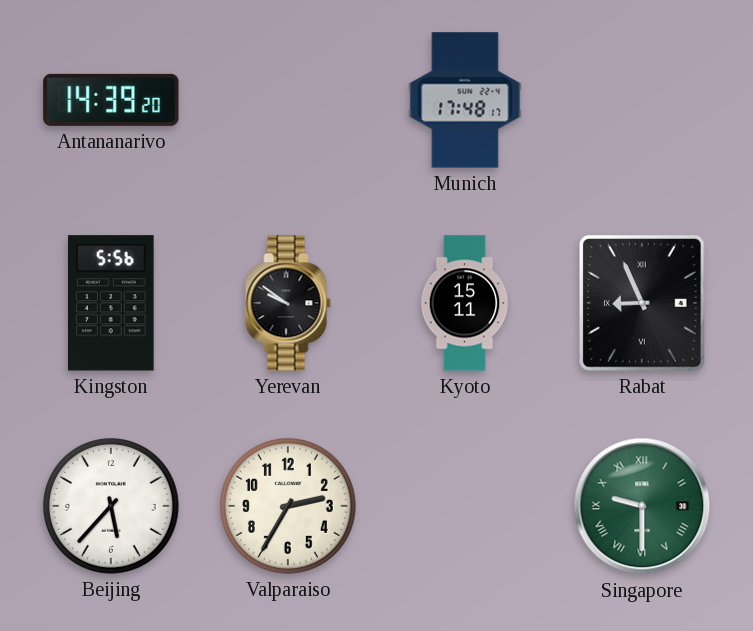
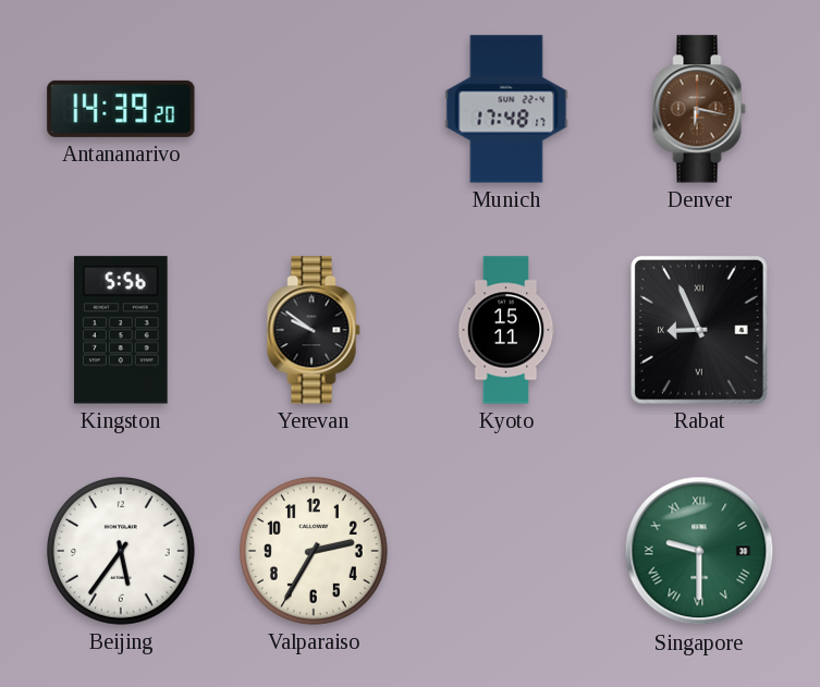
Denver: none -> 6:17 (699, 109)
Beijing: 5:37 -> 5:36 (121, 551)
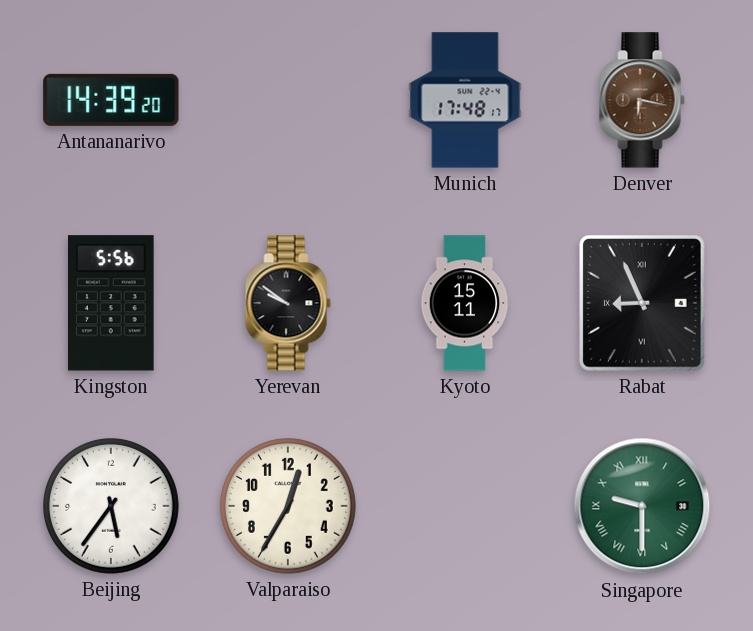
Valparaiso: 2:35 -> 12:35 (288, 506)
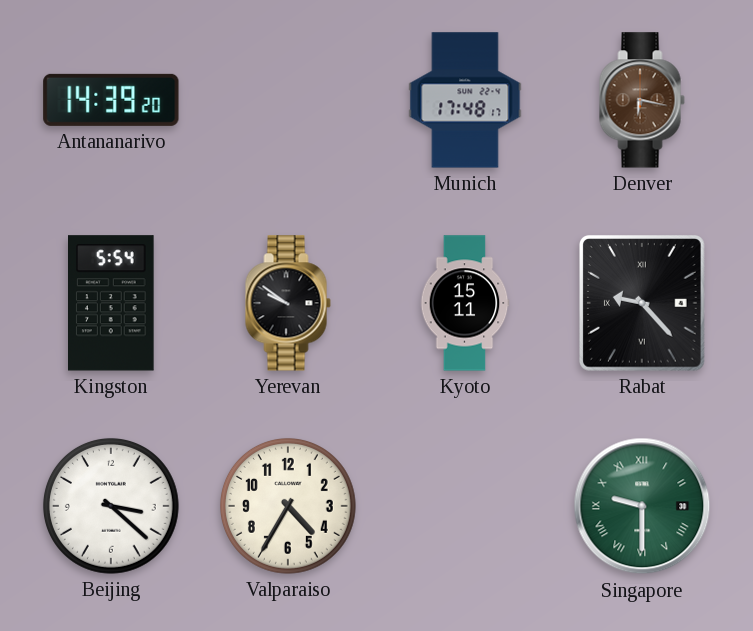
Kingston: 5:56 -> 5:54 (112, 303)
Rabat: 8:56 -> 9:23 (643, 303)
Beijing: 5:36 -> 3:22 (111, 506)
Valparaiso: 12:35 -> 4:35 (288, 506)
